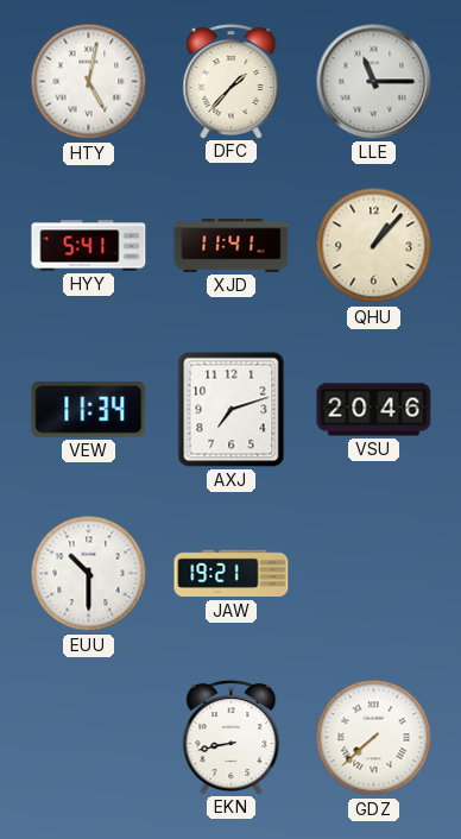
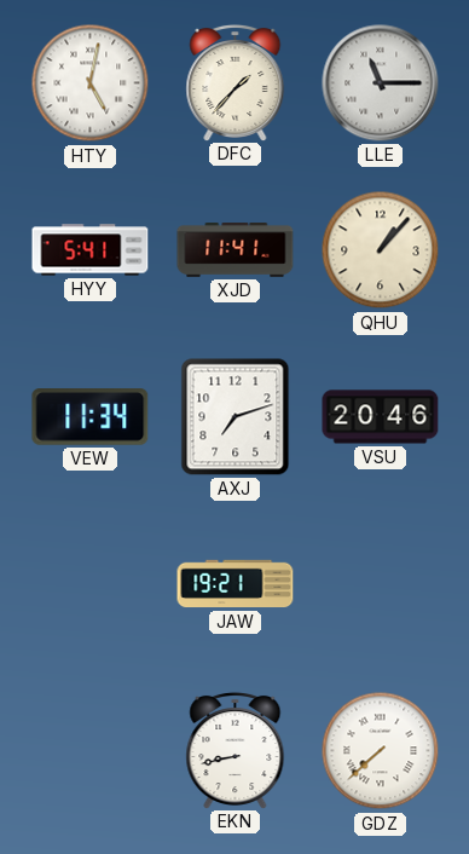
EUU: 10:30 -> none (89, 574)
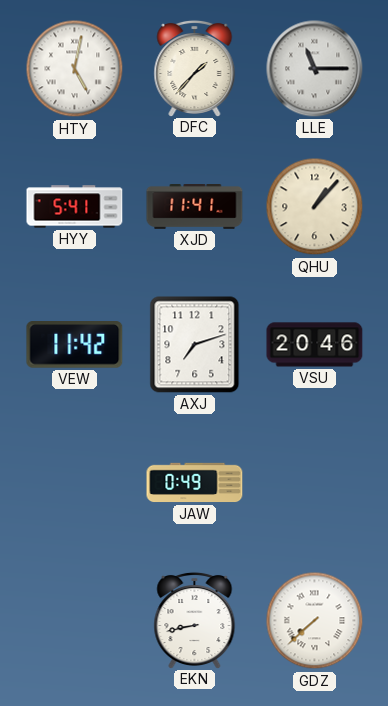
VEW: 11:34 -> 11:42 (75, 345)
JAW: 19:21 -> 0:49 (195, 483)
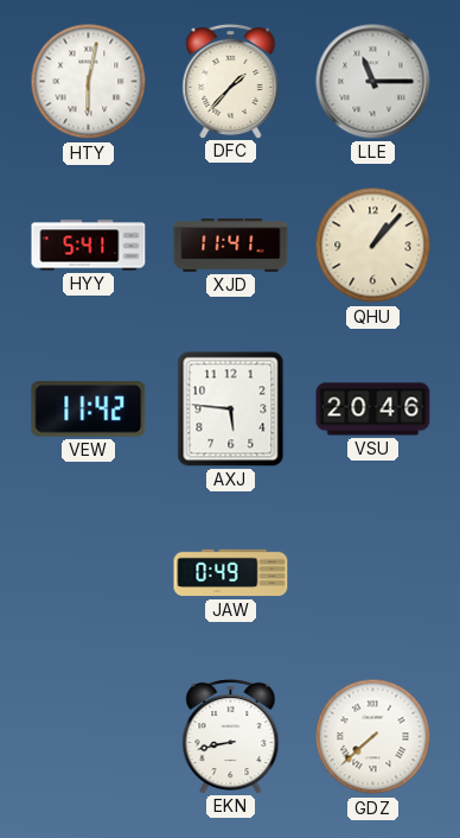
HTY: 5:02 -> 6:02 (89, 82)
AXJ: 7:12 -> 5:46 (231, 410)
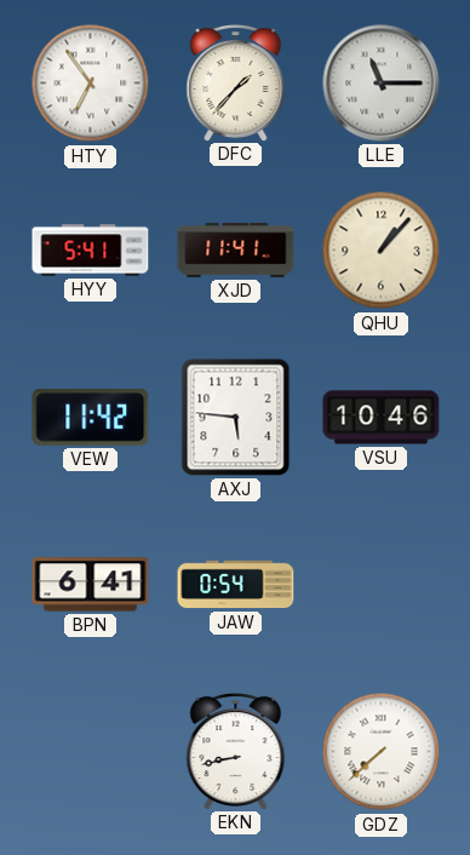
HTY: 6:02 -> 6:54 (91, 84)
VSU: 20:46 -> 10:46 (382, 418)
BPN: none -> 6:41 (91, 585)
JAW: 0:49 -> 0:54 (236, 585)
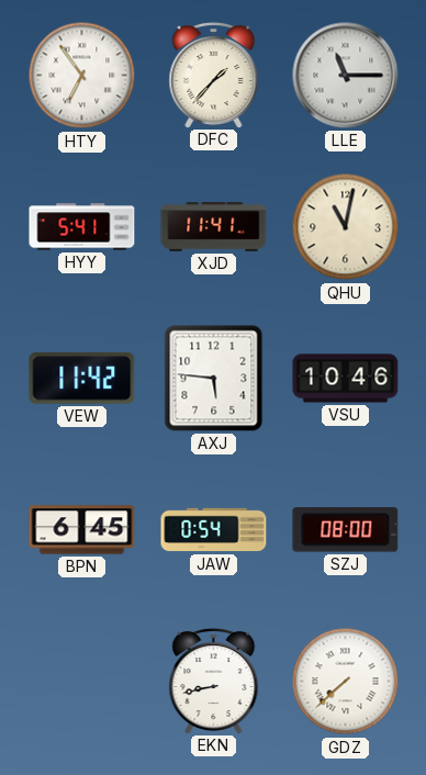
QHU: 1:07 -> 11:02 (346, 227)
BPN: 6:41 -> 6:45 (82, 530)
SZJ: none -> 08:00 (346, 530)
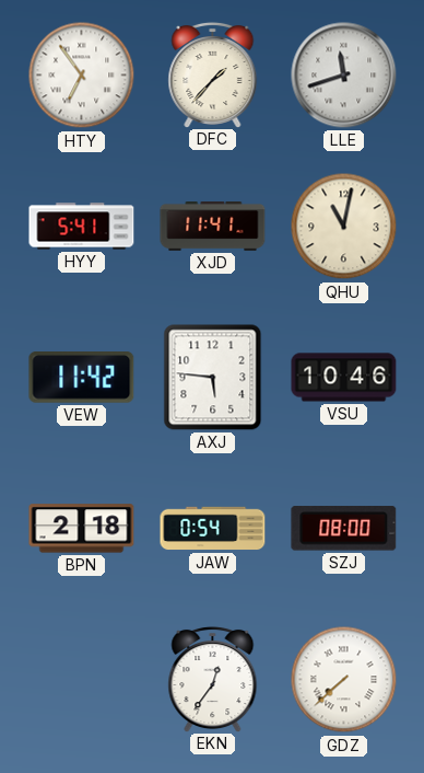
LLE: 11:15 -> 11:42 (344, 76)
BPN: 6:45 -> 2:18 (82, 529)
EKN: 8:43 -> 12:36 (213, 679)
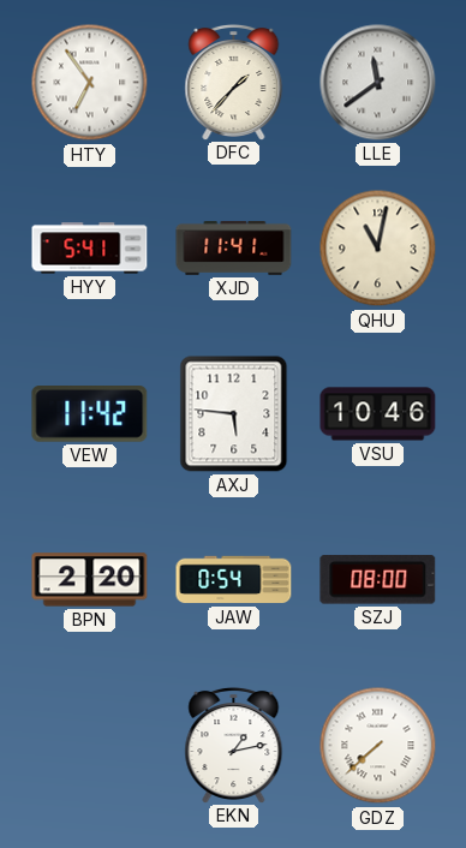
LLE: 11:42 -> 11:39 (378, 83)
BPN: 2:18 -> 2:20 (90, 580)
EKN: 12:36 -> 1:13 (234, 745)
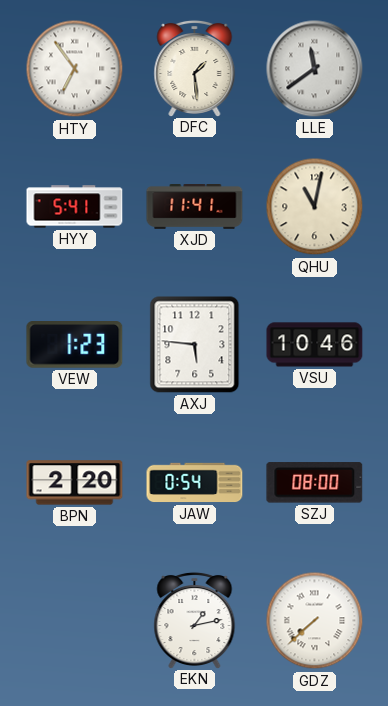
DFC: 1:37 -> 1:29 (195, 68)
VEW: 11:42 -> 1:23 (75, 345)
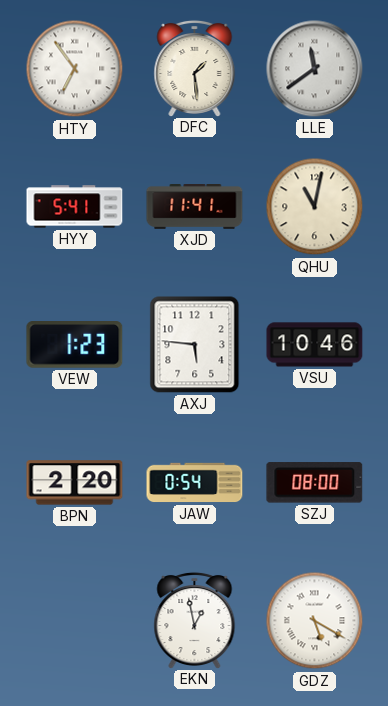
EKN: 1:13 -> 12:58 (195, 620)
GDZ: 7:38 -> 5:20 (315, 621)
